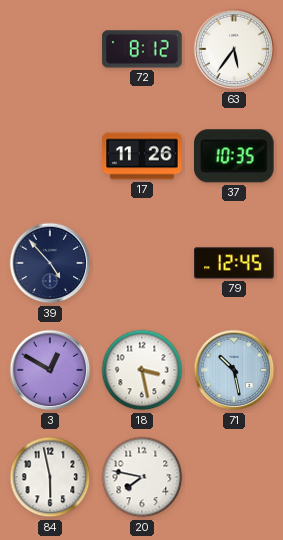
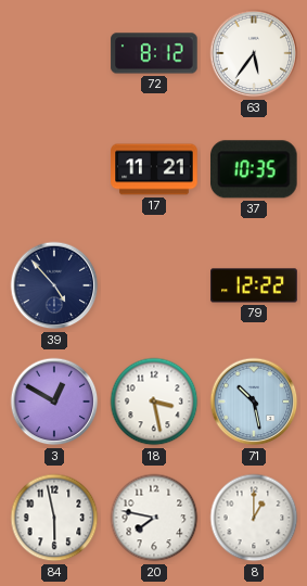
17: 11:26 -> 11:21 (154, 169)
79: 12:45 -> 12:22 (254, 285)
8: none -> 1:00 (254, 518)
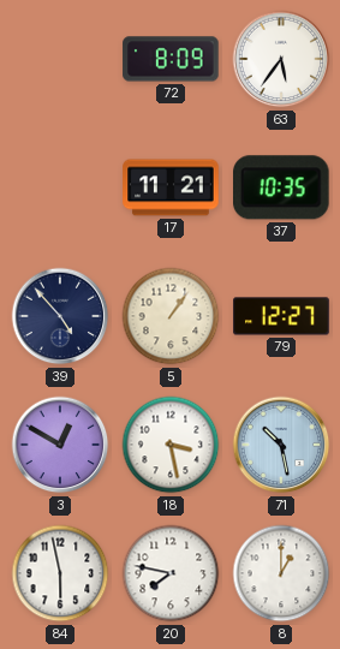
72: 8:12 -> 8:09 (171, 59)
5: none -> 1:06 (171, 316)
79: 12:22 -> 12:27 (281, 316)
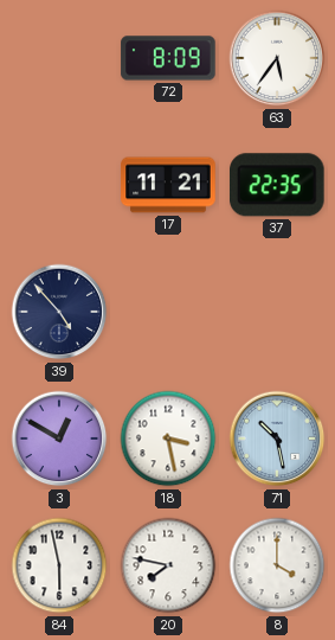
37: 10:35 -> 22:35 (278, 185)
5: 1:06 -> none (171, 316)
79: 12:27 -> none (281, 316)
8: 1:00 -> 4:00 (277, 565)
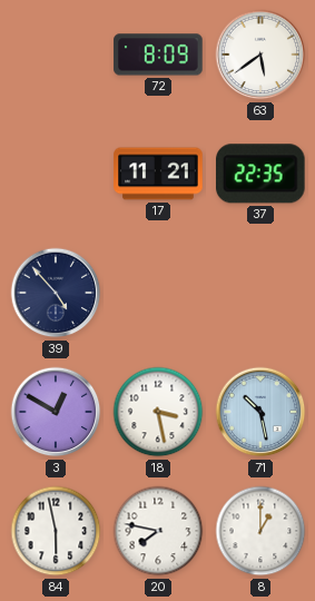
63: 5:36 -> 5:39 (260, 55)
8: 4:00 -> 1:00 (260, 531)
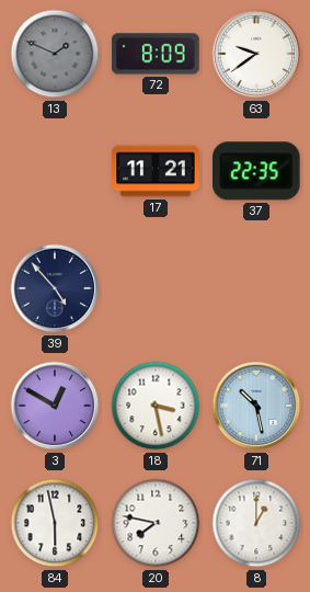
13: none -> 1:49 (55, 54)
63: 5:39 -> 9:39 (256, 54)
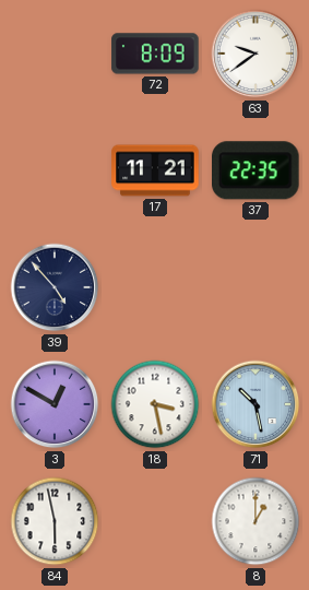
13: 1:49 -> none (55, 54)
20: 7:47 -> none (156, 523)
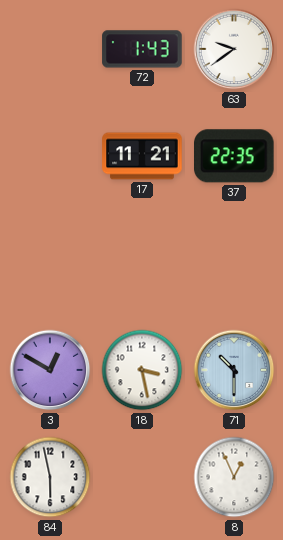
72: 8:09 -> 1:43 (142, 49)
39: 4:53 -> none (55, 287)
71: 10:28 -> 10:30 (234, 370)
8: 1:00 -> 12:56 (234, 477)
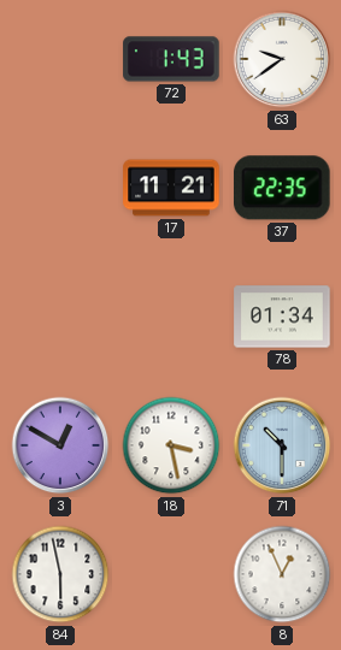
78: none -> 01:34 (282, 317)
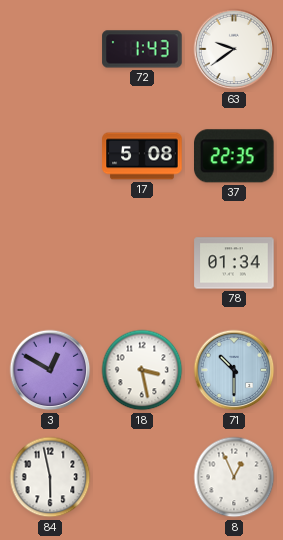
17: 11:21 -> 5:08 (142, 156)
